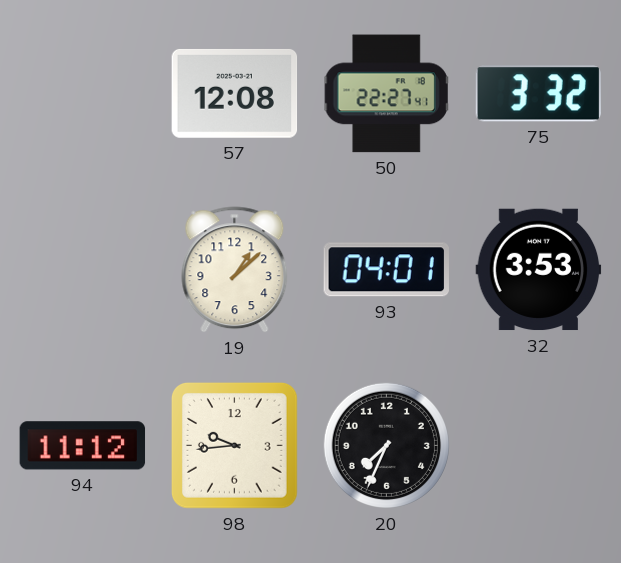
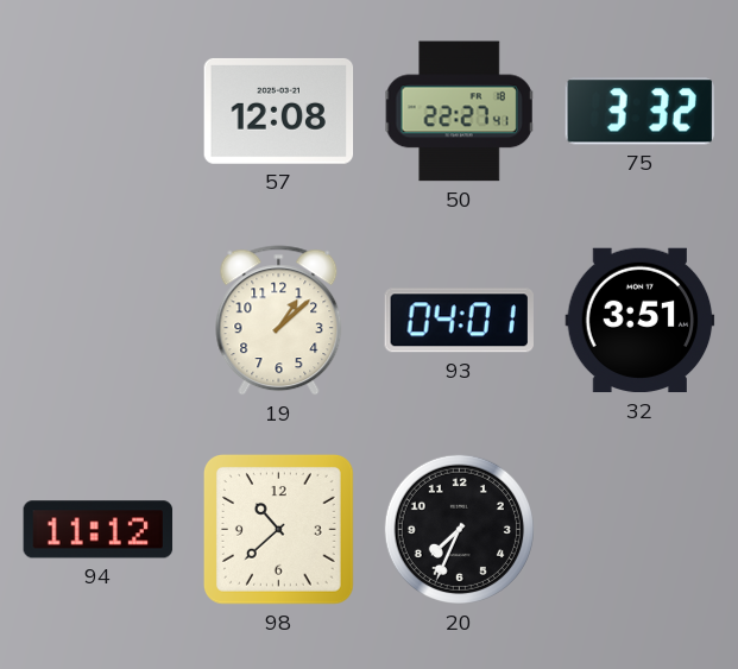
32: 3:53 -> 3:51 (641, 321)
98: 9:44 -> 10:38 (279, 530)
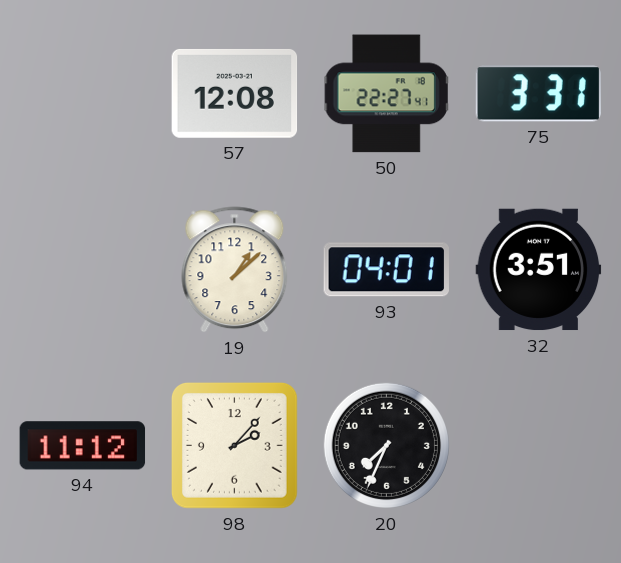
75: 3:32 -> 3:31 (538, 94)
98: 10:38 -> 2:07 (235, 446)
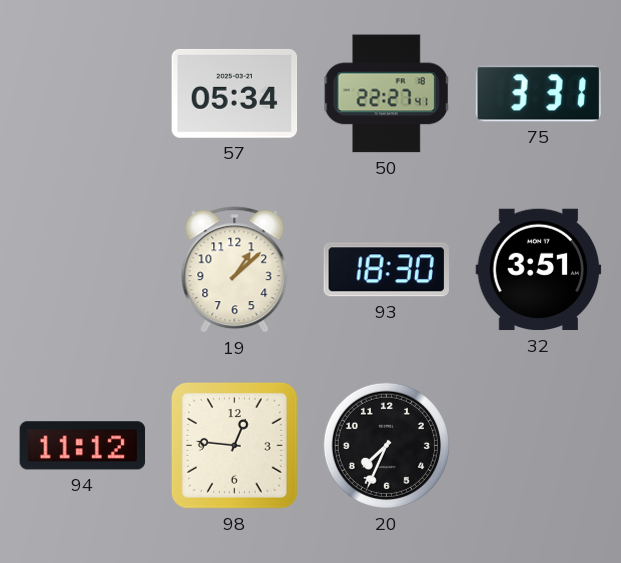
57: 12:08 -> 05:34 (235, 93)
93: 04:01 -> 18:30 (386, 270)
98: 2:07 -> 12:46 (235, 446)
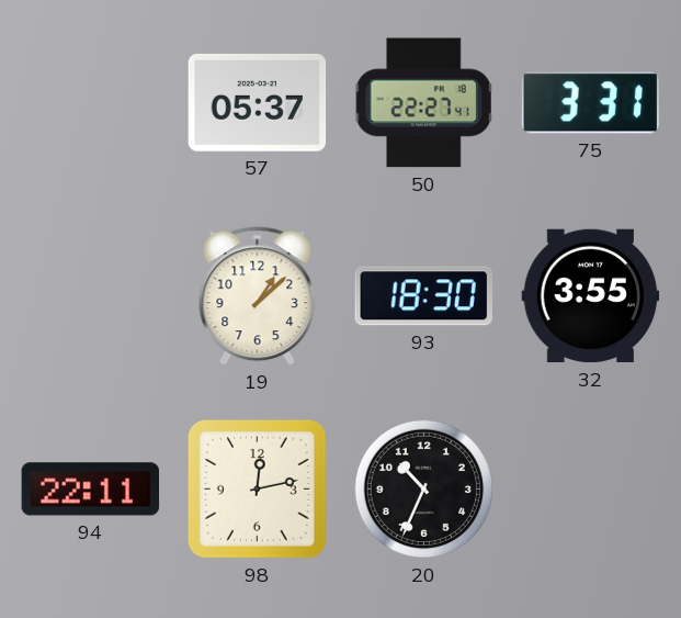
57: 05:34 -> 05:37 (258, 102)
32: 3:51 -> 3:55 (591, 296)
94: 11:12 -> 22:11 (91, 490)
98: 12:46 -> 12:13 (258, 490)
20: 7:34 -> 10:34 (423, 488)
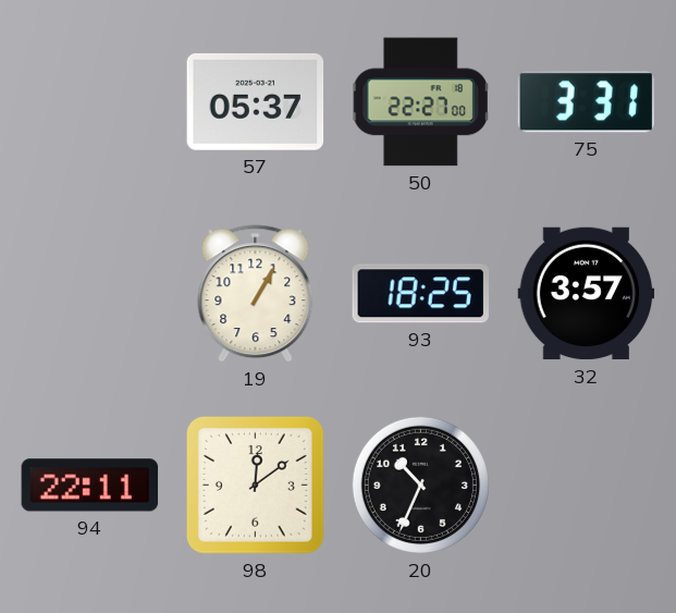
50: 22:27:41 -> 22:27:00 (421, 102)
19: 1:08 -> 1:05 (256, 294)
93: 18:30 -> 18:25 (420, 294)
32: 3:55 -> 3:57 (587, 294)
98: 12:13 -> 12:09 (256, 486)
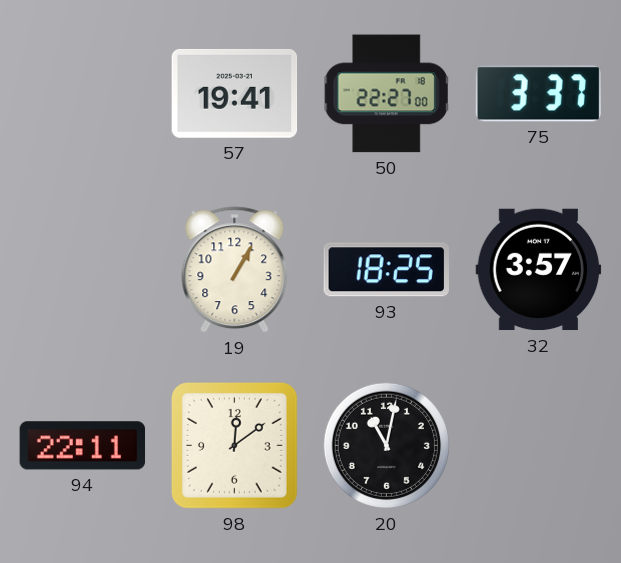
57: 05:37 -> 19:41 (235, 93)
75: 3:31 -> 3:37 (538, 94)
20: 10:34 -> 11:02 (386, 445)
